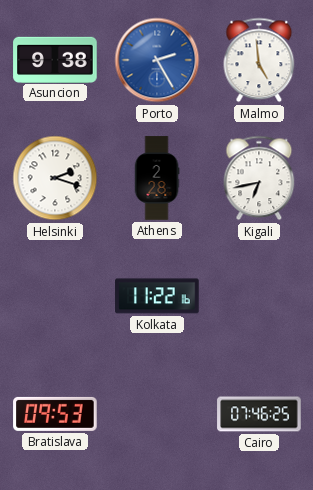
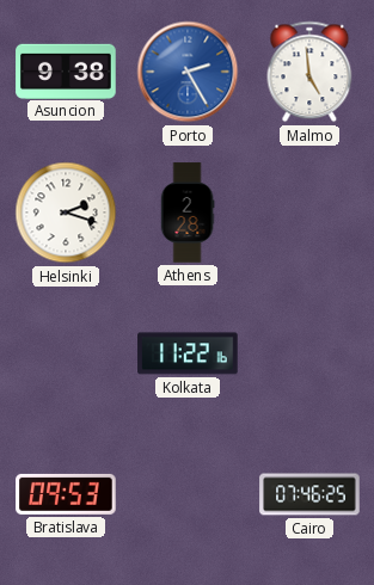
Kigali: 6:43 -> none (259, 178)
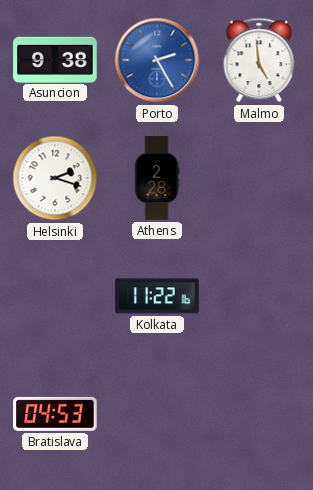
Bratislava: 09:53 -> 04:53 (55, 414)
Cairo: 07:46 -> none (309, 494)
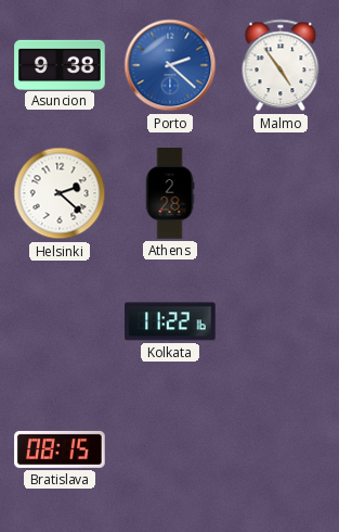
Porto: 2:25 -> 2:22 (170, 65)
Malmo: 4:59 -> 4:54 (281, 65)
Helsinki: 2:18 -> 2:22 (60, 193)
Bratislava: 04:53 -> 08:15 (60, 449)
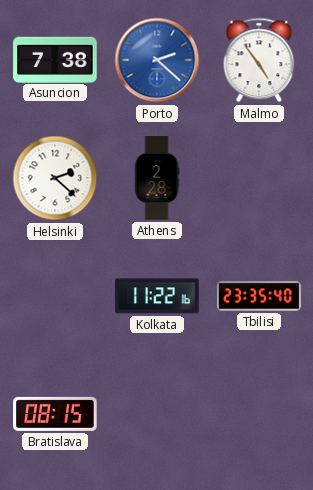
Asuncion: 9:38 -> 7:38 (55, 59)
Tbilisi: none -> 23:35 (259, 296)
